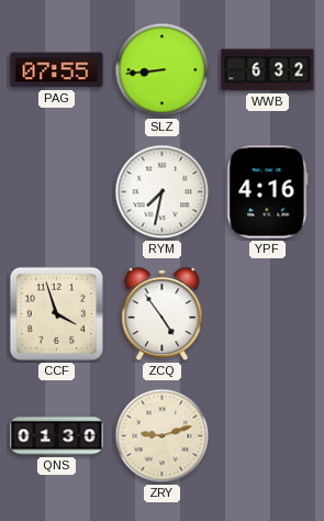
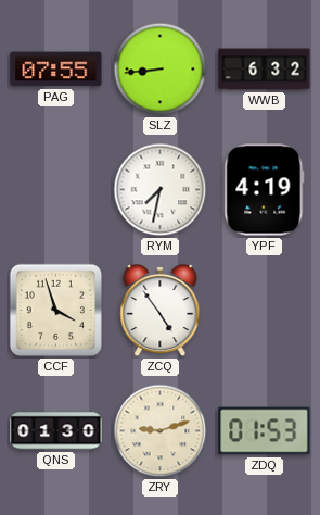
YPF: 4:16 -> 4:19 (265, 190)
ZDQ: none -> 01:53 (265, 431)
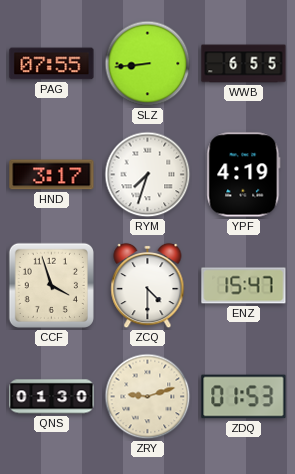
WWB: 6:32 -> 6:55 (244, 64)
HND: none -> 3:17 (52, 175)
RYM: 7:32 -> 7:33 (148, 175)
ZCQ: 4:54 -> 4:30 (148, 286)
ENZ: none -> 15:47 (244, 286)
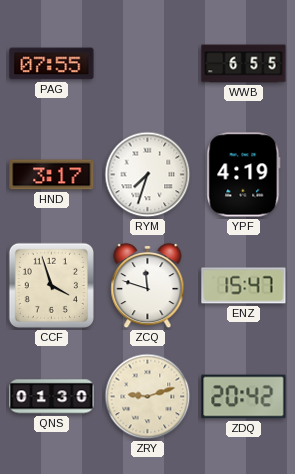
SLZ: 8:44 -> none (148, 64)
ZCQ: 4:30 -> 11:48 (148, 286)
ZDQ: 01:53 -> 20:42 (244, 397)
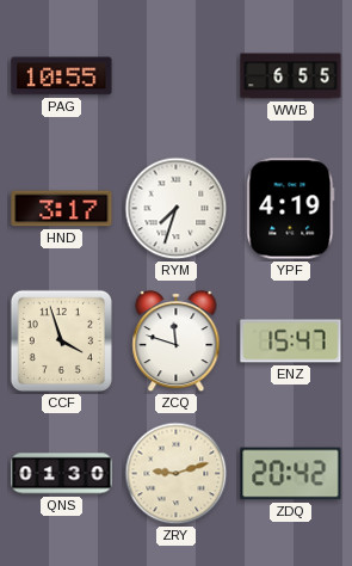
PAG: 07:55 -> 10:55 (62, 76)
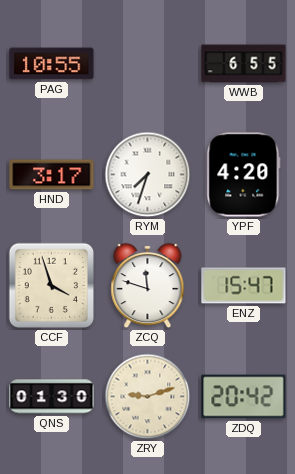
YPF: 4:19 -> 4:20 (244, 175)
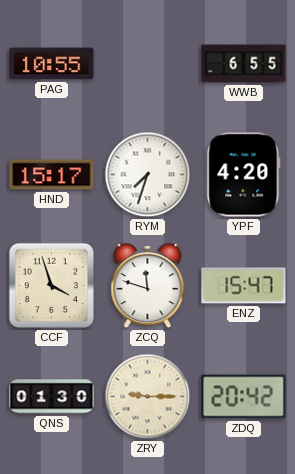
HND: 3:17 -> 15:17 (52, 175)
ZRY: 9:12 -> 9:15 (148, 397)
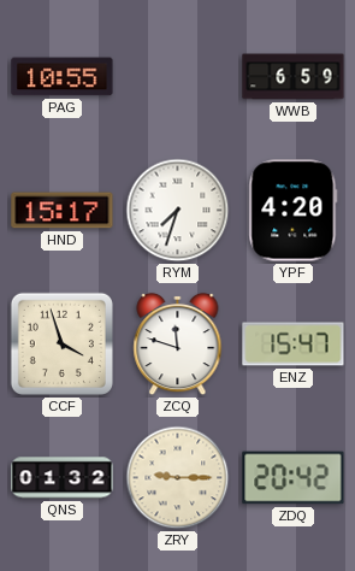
WWB: 6:55 -> 6:59 (294, 77)
QNS: 01:30 -> 01:32 (63, 478)
